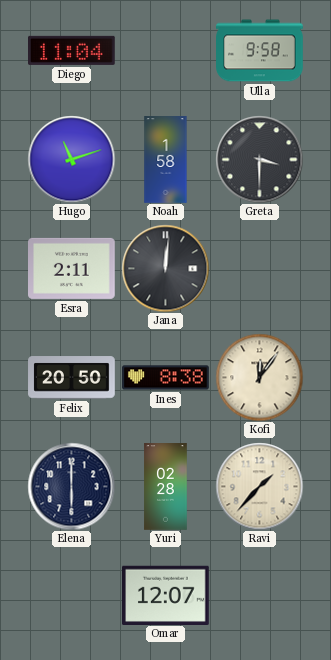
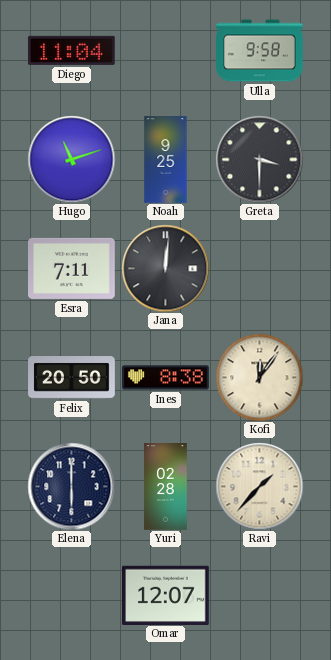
Noah: 1:58 -> 9:25 (166, 160)
Esra: 2:11 -> 7:11 (72, 268)
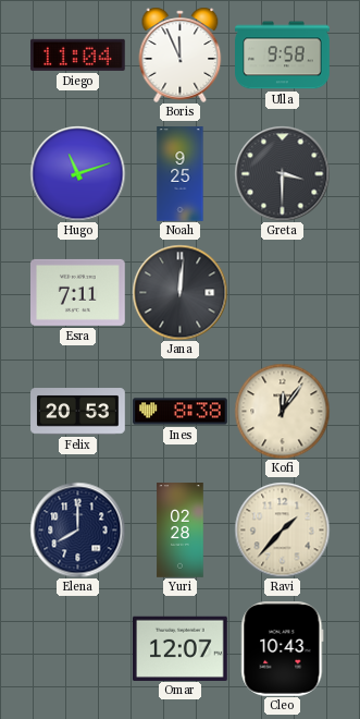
Boris: none -> 11:56 (181, 54)
Felix: 20:50 -> 20:53 (78, 412)
Elena: 6:00 -> 8:00 (77, 529)
Cleo: none -> 10:43 (283, 649)
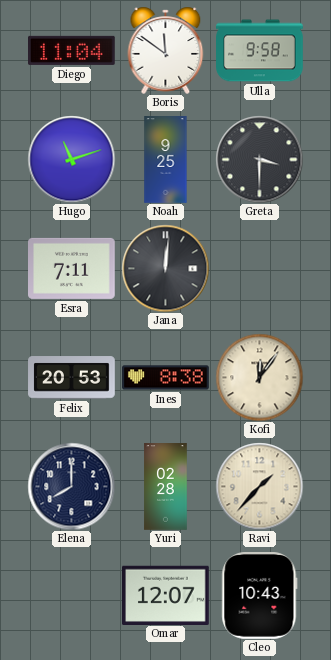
Boris: 11:56 -> 11:51 (166, 50)
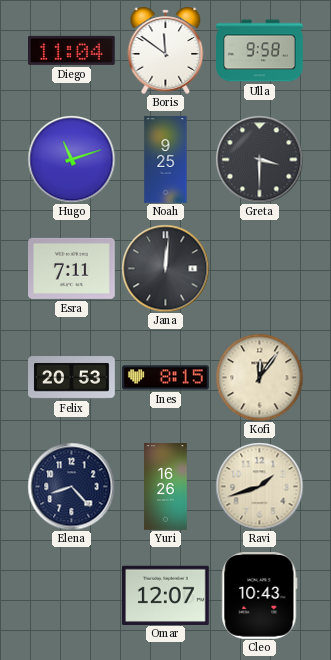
Ines: 8:38 -> 8:15 (166, 378)
Elena: 8:00 -> 8:23 (71, 486)
Yuri: 02:28 -> 16:26 (166, 487)
Ravi: 1:37 -> 1:42 (259, 486)
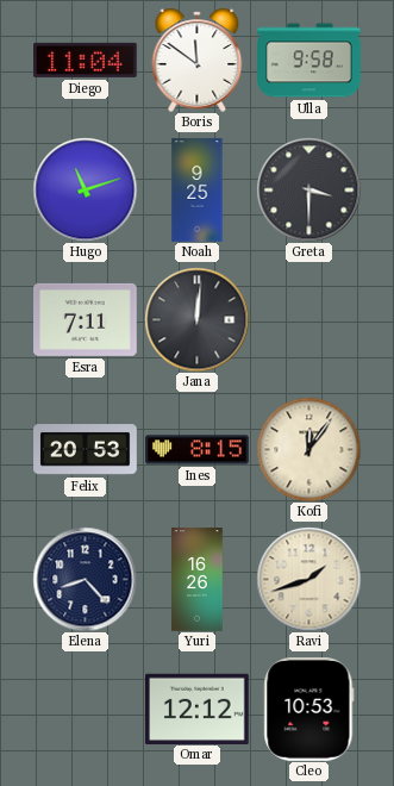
Omar: 12:07 -> 12:12 (198, 709)
Cleo: 10:43 -> 10:53 (309, 710)
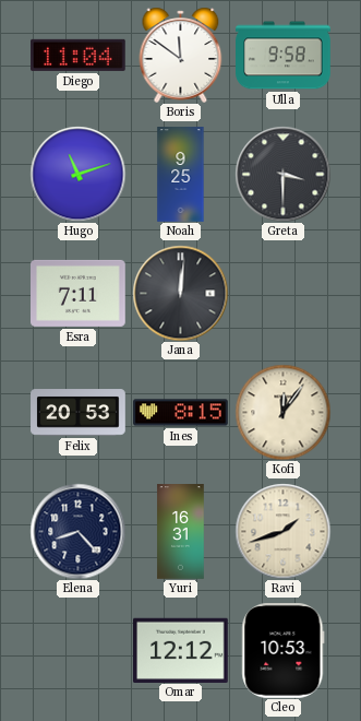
Yuri: 16:26 -> 16:31 (181, 532)
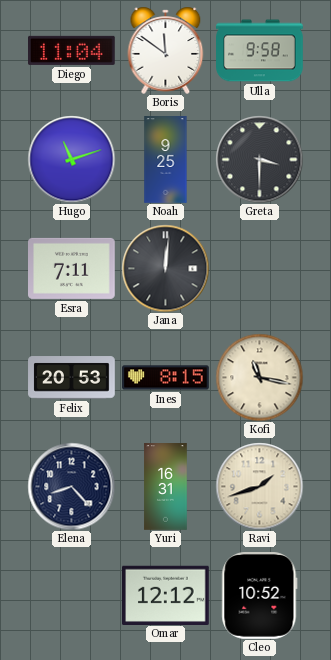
Kofi: 12:06 -> 11:17 (259, 377)
Cleo: 10:53 -> 10:52 (260, 596)
